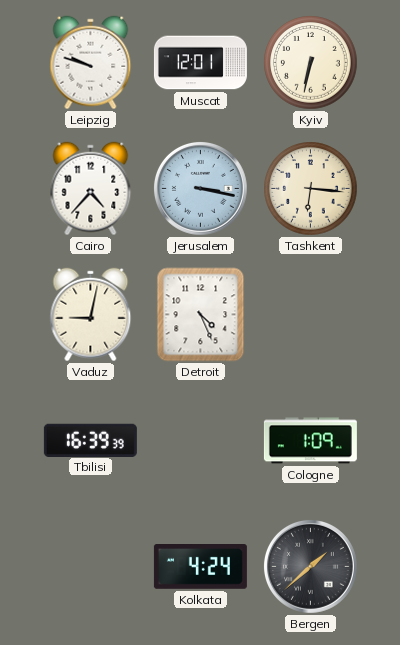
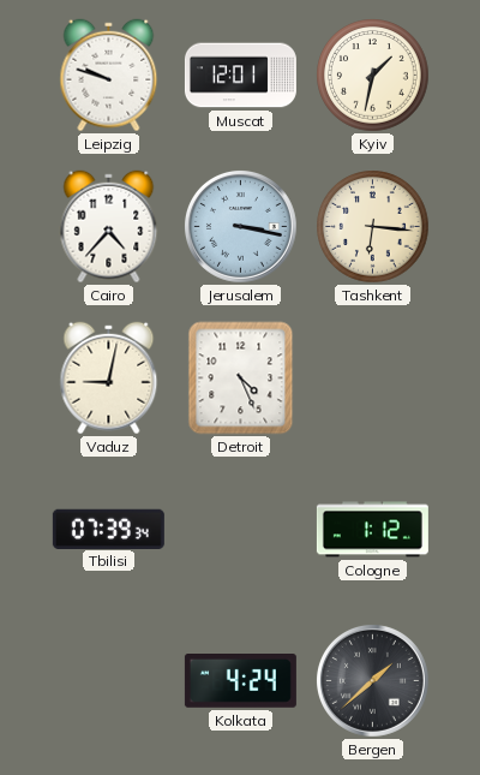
Kyiv: 6:32 -> 1:32 (373, 76)
Tbilisi: 16:39 -> 07:39 (108, 529)
Cologne: 1:09 -> 1:12 (372, 530)
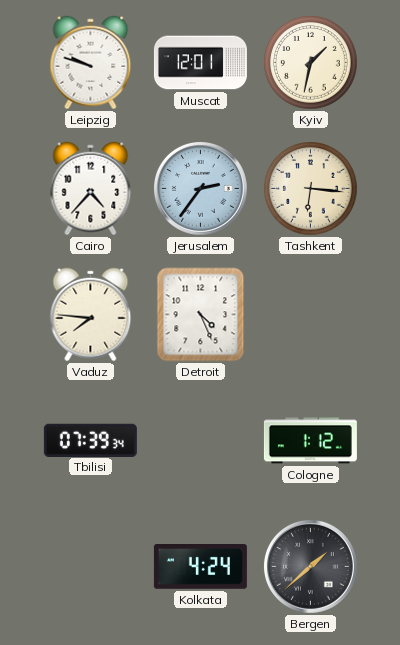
Jerusalem: 3:17 -> 2:36 (200, 188)
Vaduz: 9:02 -> 7:46 (91, 315)
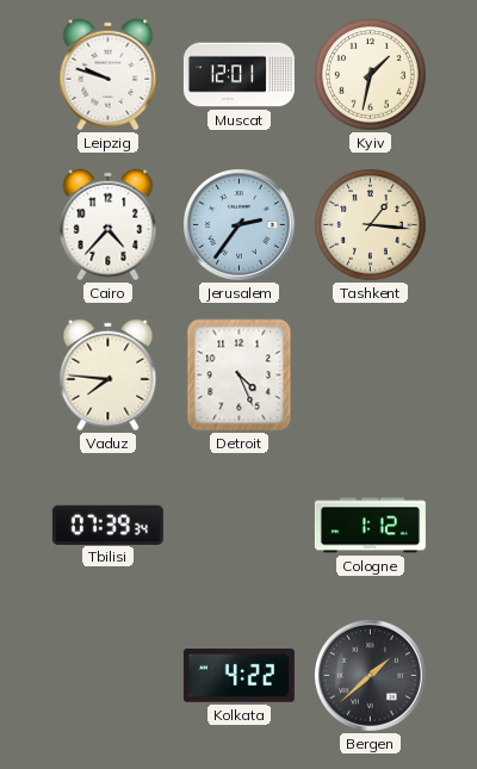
Tashkent: 6:16 -> 1:16 (371, 225)
Kolkata: 4:24 -> 4:22 (238, 676)
